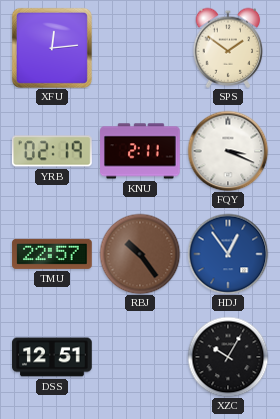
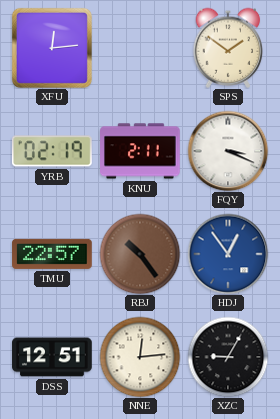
NNE: none -> 12:14 (140, 357)
XZC: 10:05 -> 9:05 (228, 357)
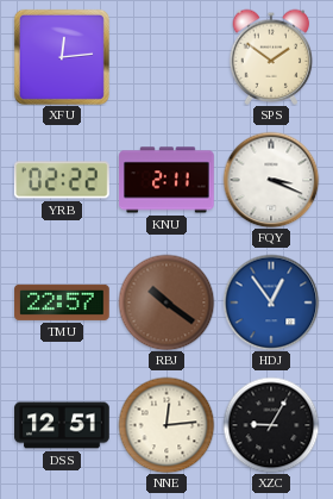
YRB: 02:19 -> 02:22 (63, 180)
RBJ: 10:24 -> 10:21 (166, 302)
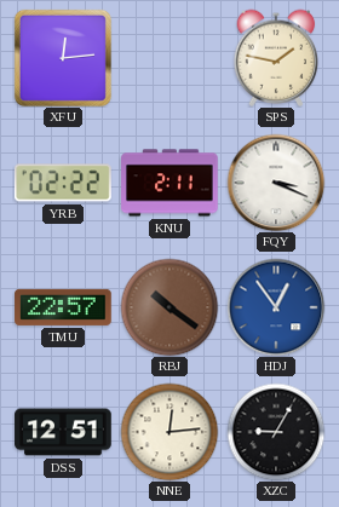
SPS: 1:51 -> 1:47 (276, 58)
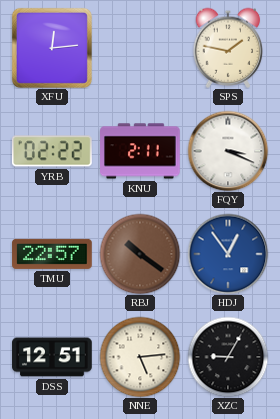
NNE: 12:14 -> 5:14 (140, 357)
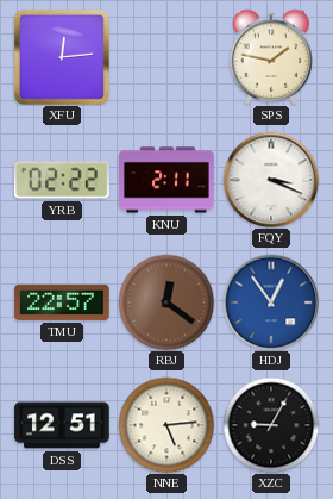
RBJ: 10:21 -> 12:21 (166, 302)
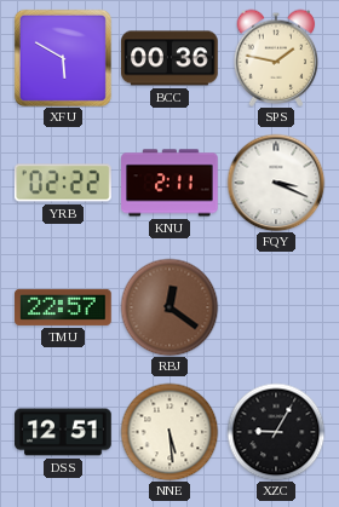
XFU: 12:14 -> 5:50 (63, 58)
BCC: none -> 00:36 (169, 58)
HDJ: 12:54 -> none (271, 302)
NNE: 5:14 -> 5:29 (169, 432)
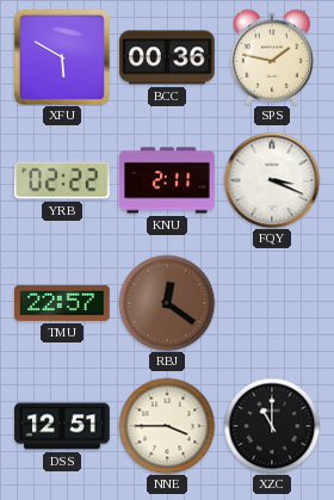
NNE: 5:29 -> 3:45 (167, 426)
XZC: 9:05 -> 11:00 (272, 426)
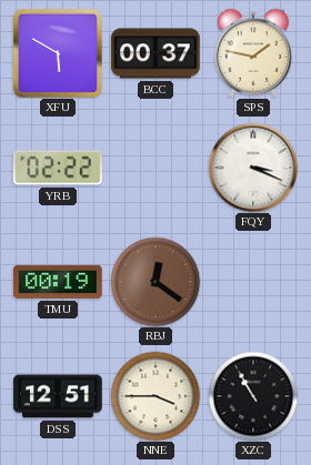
BCC: 00:36 -> 00:37 (155, 53)
KNU: 2:11 -> none (167, 180)
TMU: 22:57 -> 00:19 (58, 282)
XZC: 11:00 -> 10:55 (253, 396)
